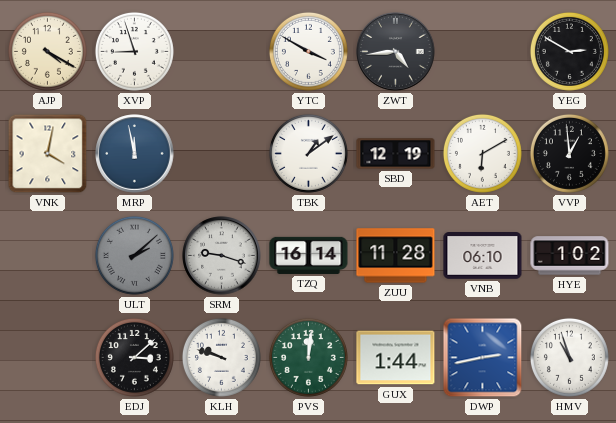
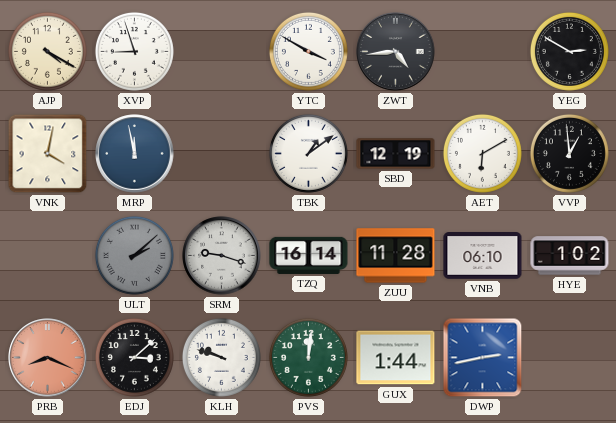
PRB: none -> 8:19 (48, 358)
HMV: 10:57 -> none (569, 357)
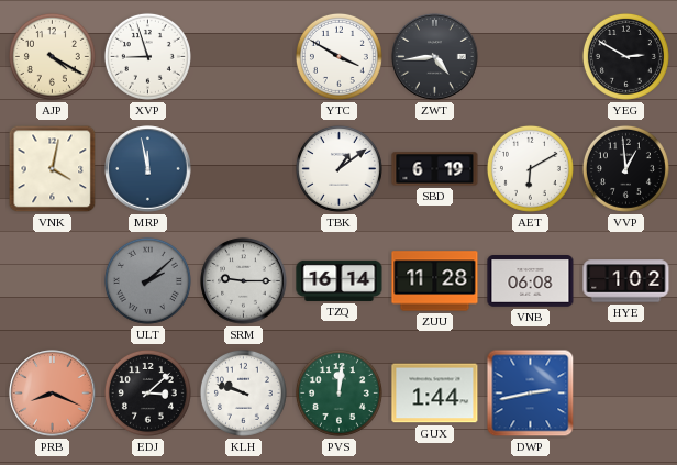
SBD: 12:19 -> 6:19 (435, 169)
SRM: 9:18 -> 9:15 (244, 281)
VNB: 06:10 -> 06:08 (531, 281)
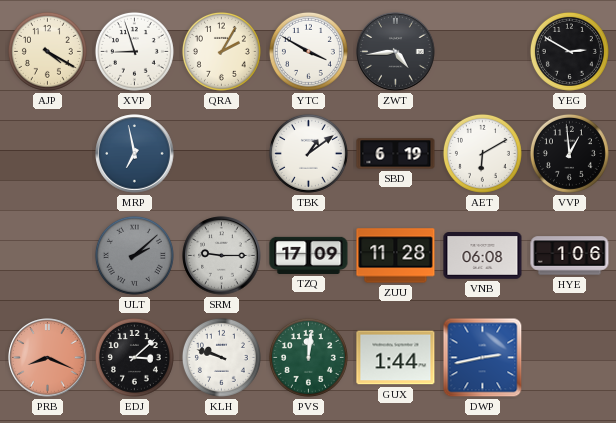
QRA: none -> 2:05 (221, 51)
VNK: 4:02 -> none (53, 169)
MRP: 11:58 -> 6:58 (135, 154)
TZQ: 16:14 -> 17:09 (309, 255)
HYE: 1:02 -> 1:06 (570, 256)
